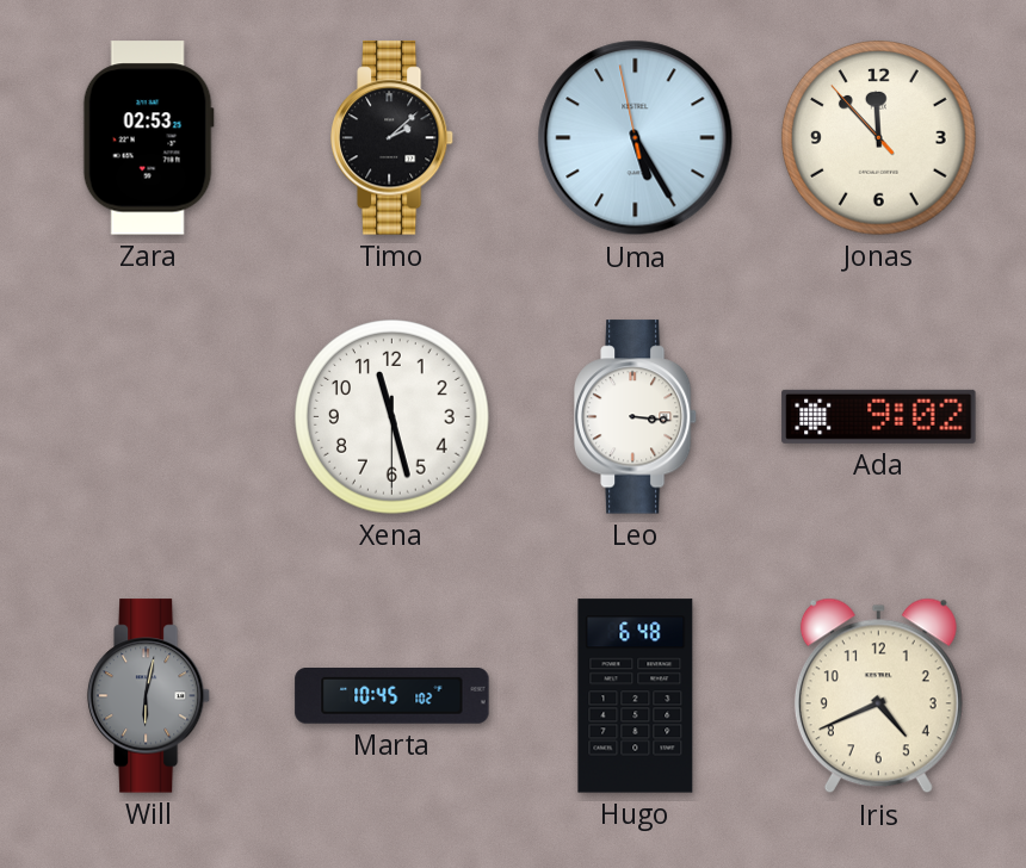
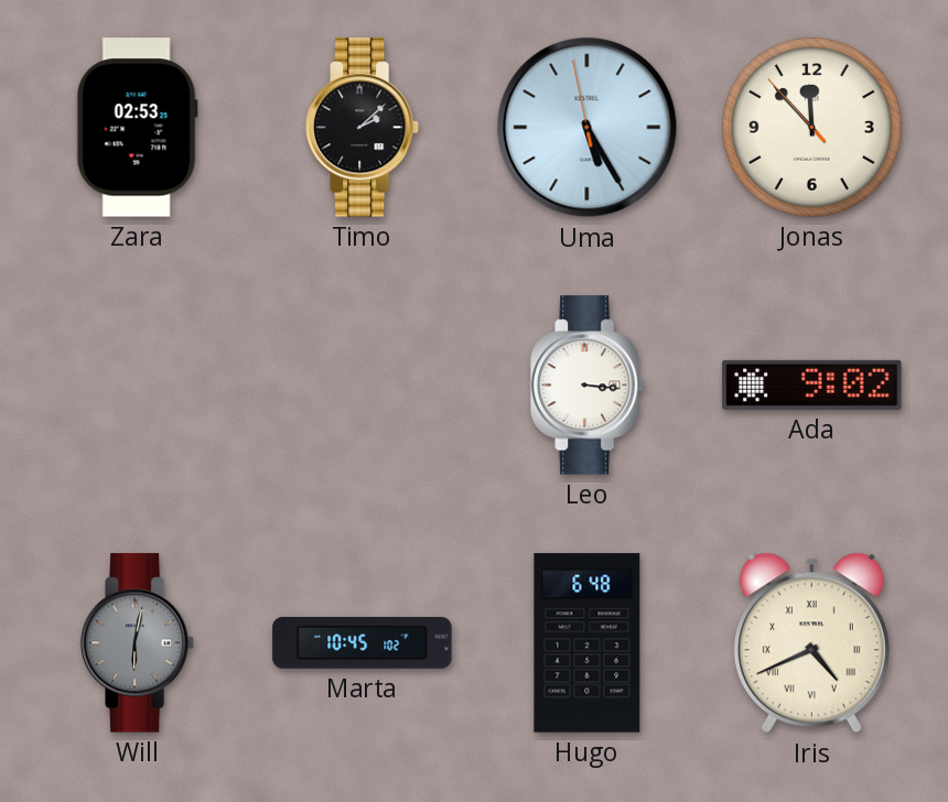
Xena: 11:27 -> none (393, 417)
Iris numerals: Arabic -> Roman (811, 643)
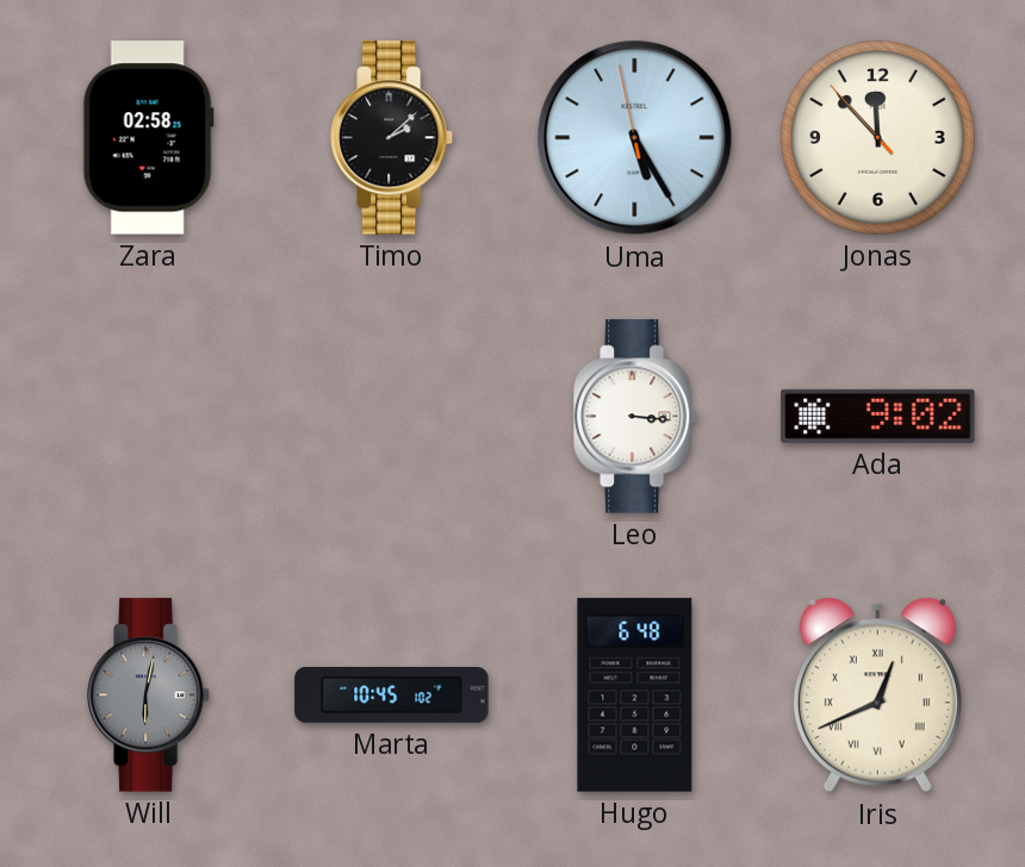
Zara: 02:53 -> 02:58 (148, 138)
Iris: 4:41 -> 12:41 (877, 696)
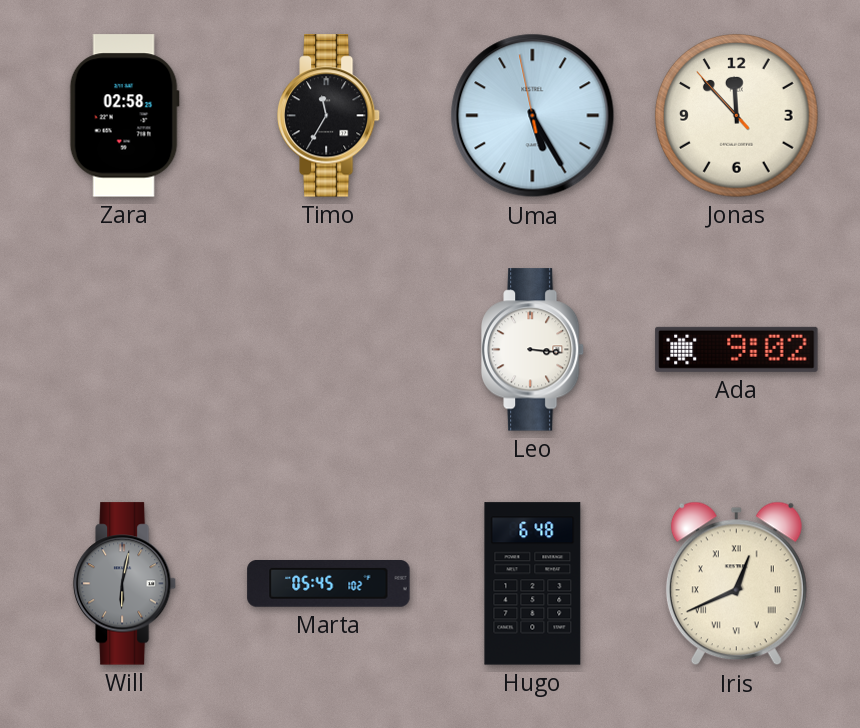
Timo: 2:08 -> 11:35 (329, 116)
Marta: 10:45 -> 05:45 (329, 584)
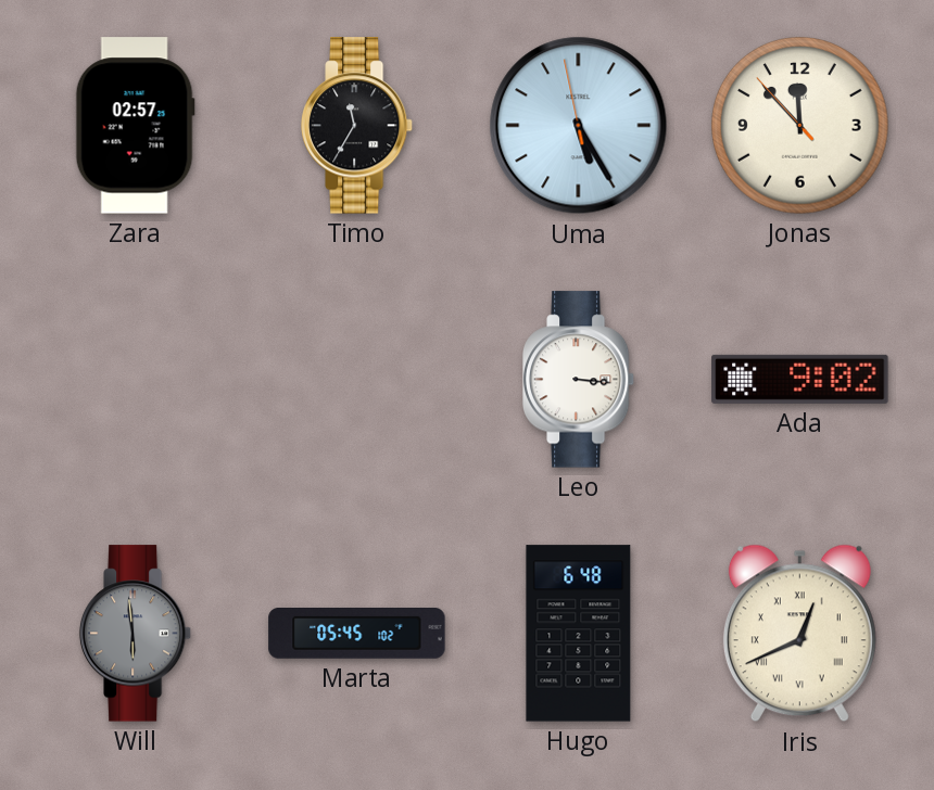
Zara: 02:58 -> 02:57 (135, 126)
Will: 6:02 -> 5:59 (136, 634)
